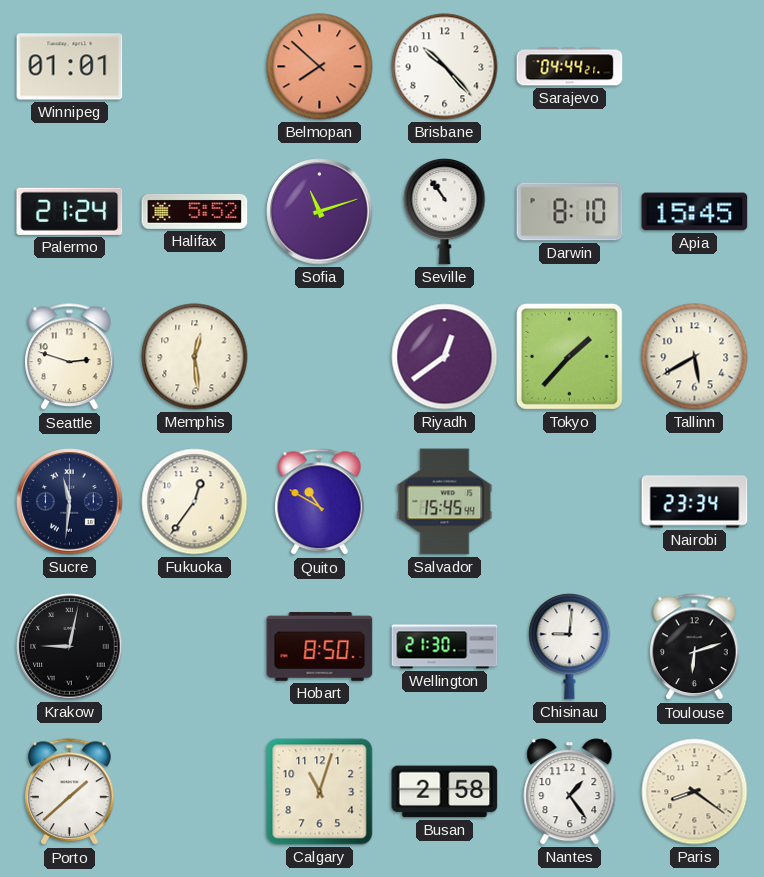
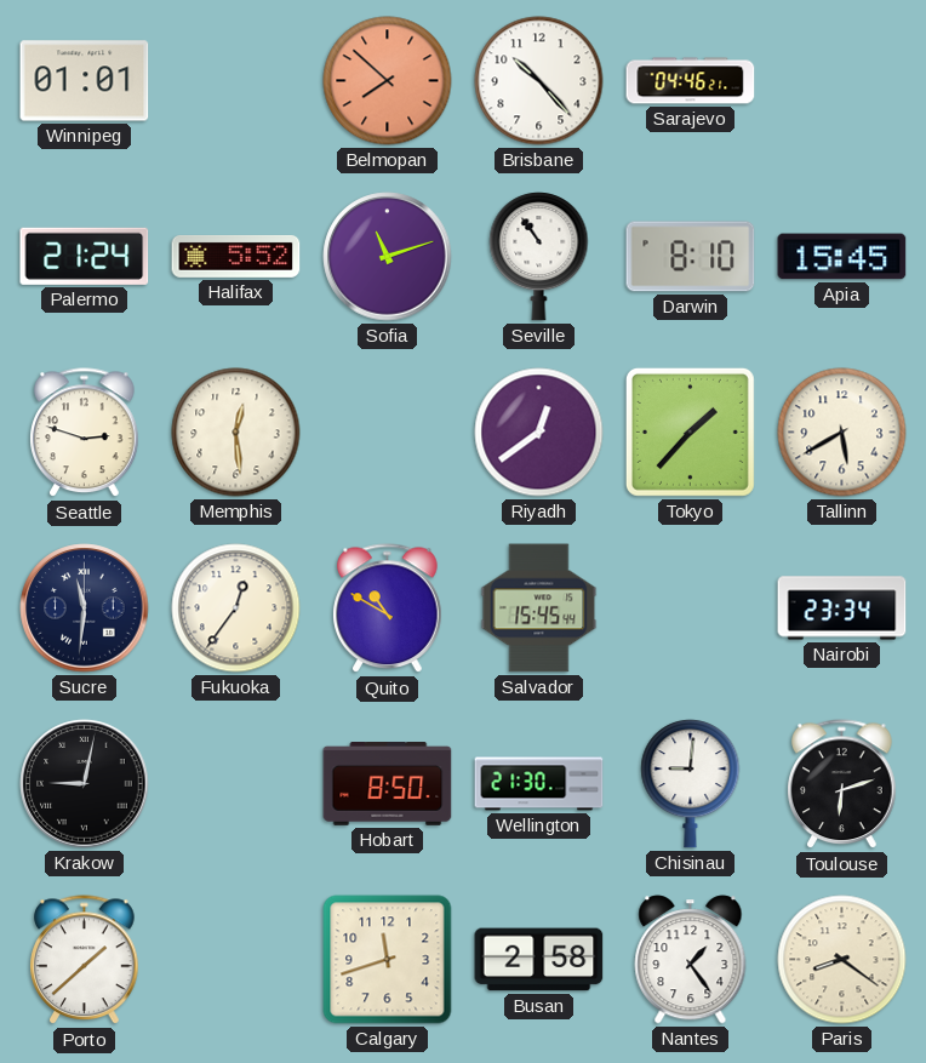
Sarajevo: 04:44 -> 04:46 (691, 81)
Calgary: 11:03 -> 11:42 (388, 960)
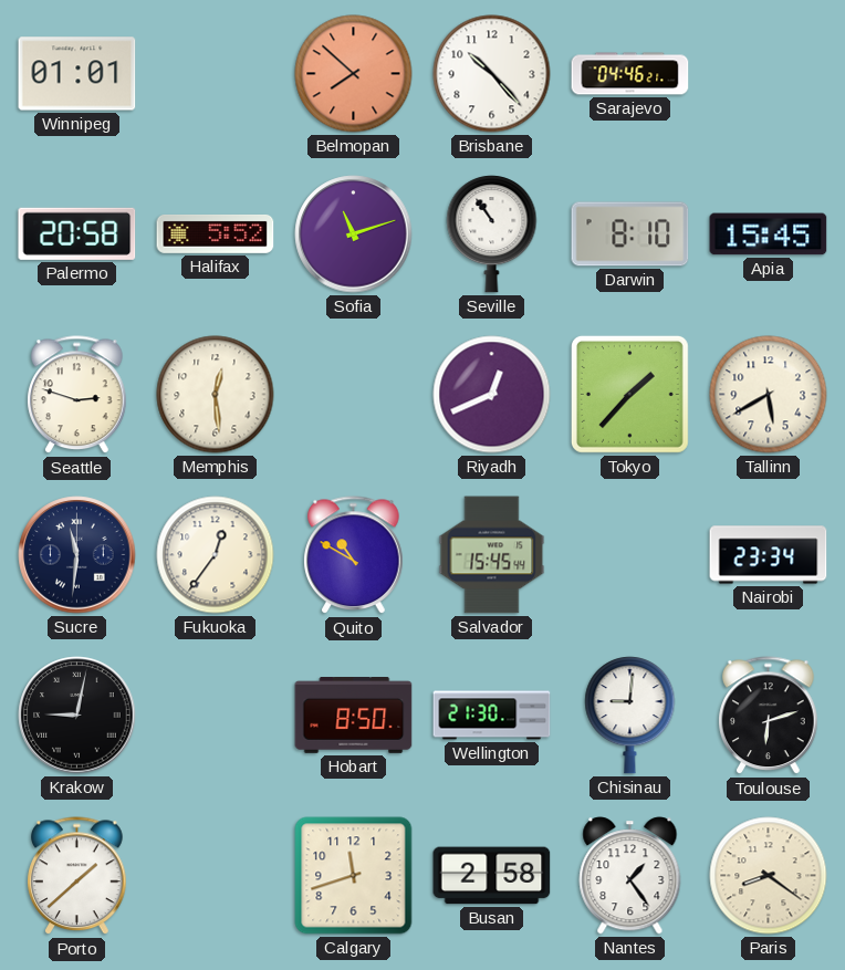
Palermo: 21:24 -> 20:58 (77, 233)
Riyadh: 12:39 -> 12:41 (492, 395)
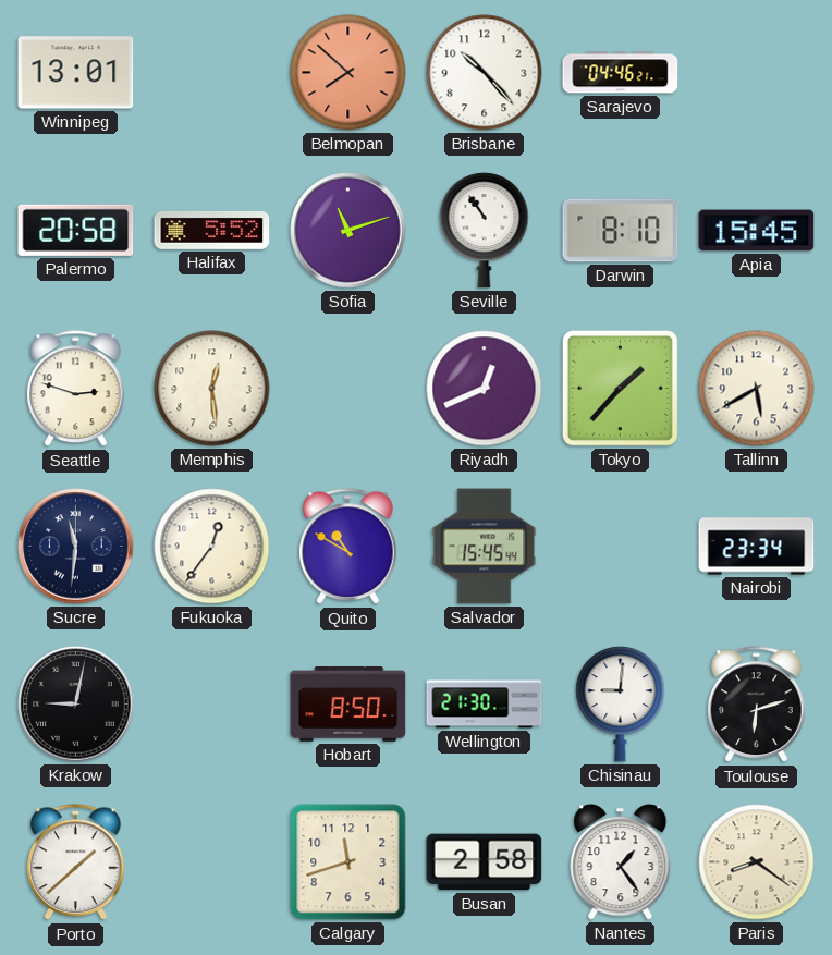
Winnipeg: 01:01 -> 13:01 (76, 73)
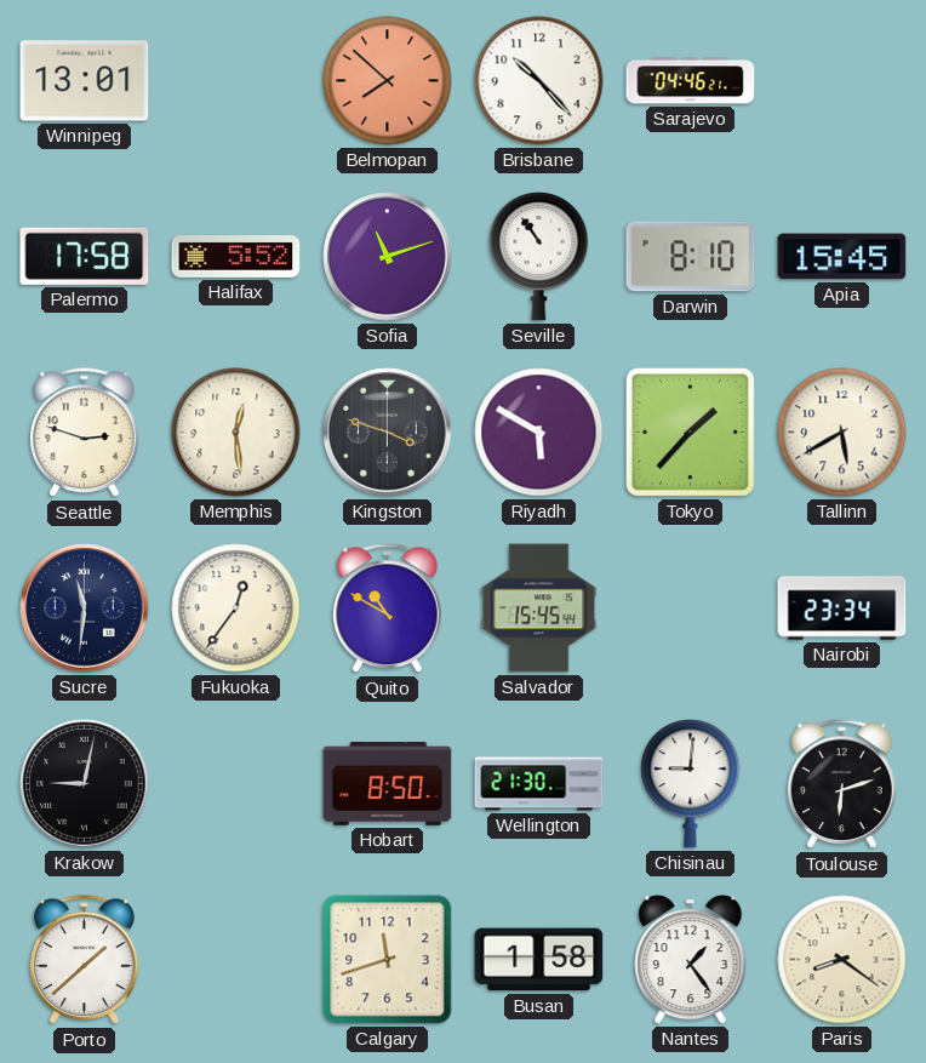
Palermo: 20:58 -> 17:58 (85, 256)
Kingston: none -> 3:48 (388, 433)
Riyadh: 12:41 -> 5:50 (539, 433)
Busan: 2:58 -> 1:58 (539, 960)
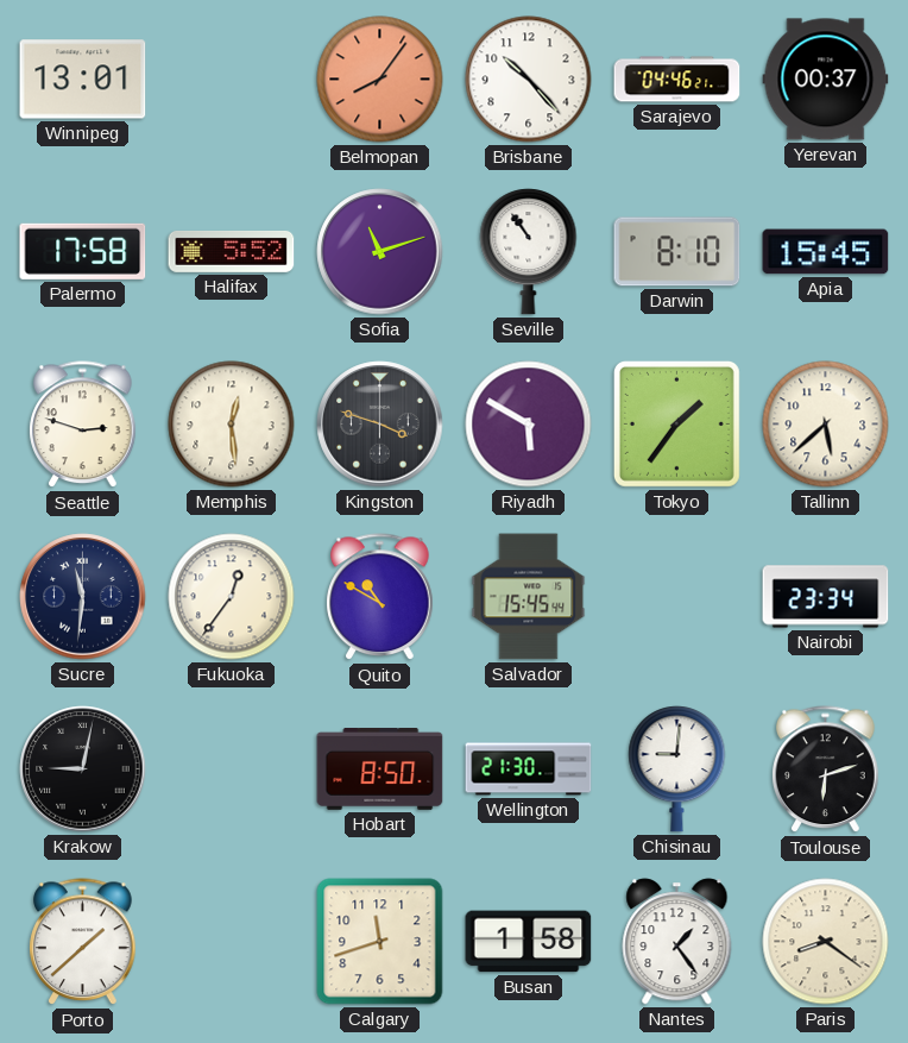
Belmopan: 7:52 -> 8:06 (380, 80)
Yerevan: none -> 00:37 (826, 80)
Tokyo: 1:37 -> 1:36 (676, 423)
Tallinn: 5:40 -> 5:38 (826, 425)
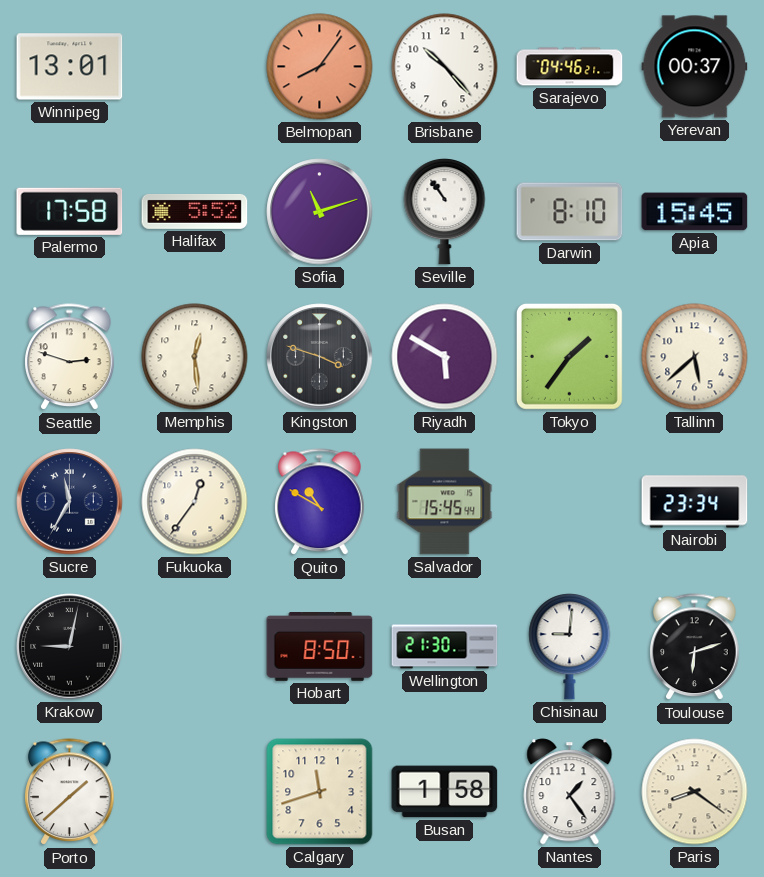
Sucre: 11:31 -> 11:35 (70, 502)
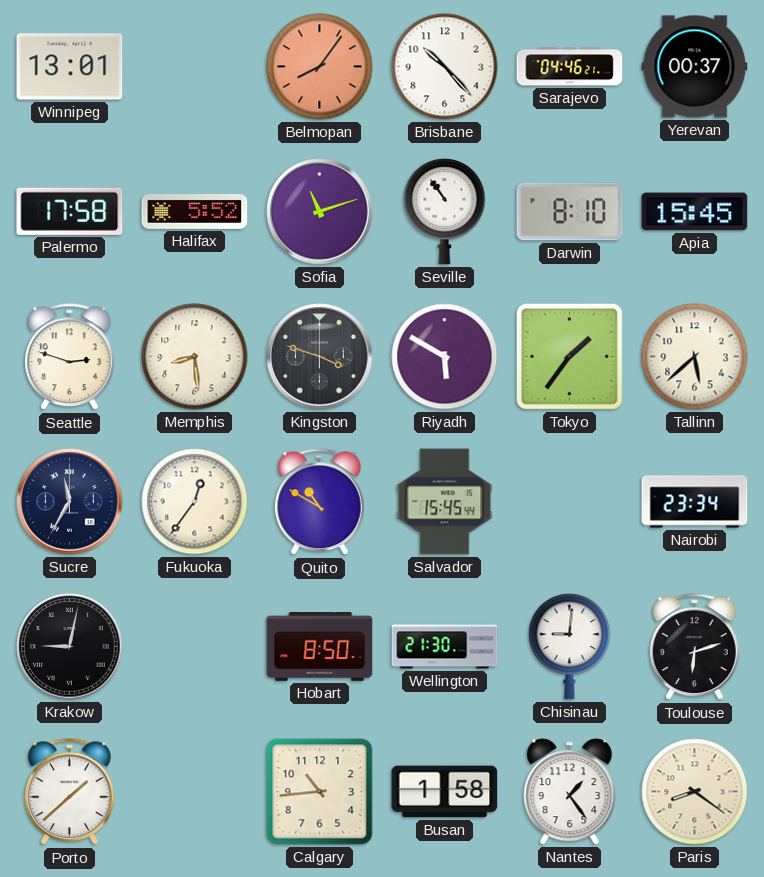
Memphis: 12:29 -> 8:29 (195, 357)
Calgary: 11:42 -> 10:44 (320, 792)
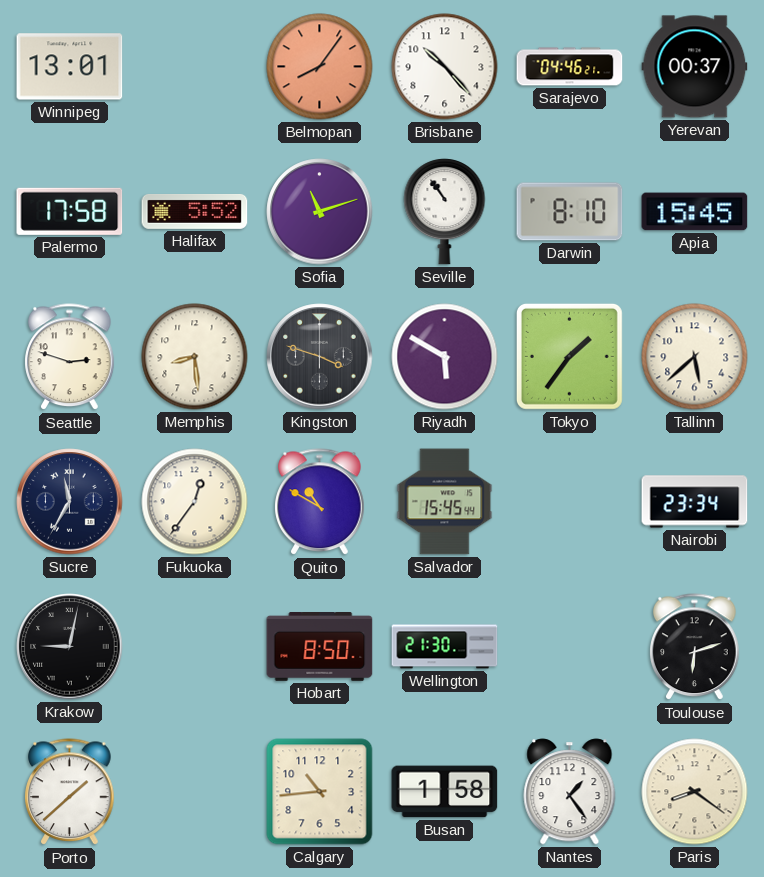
Chisinau: 9:01 -> none (570, 647)
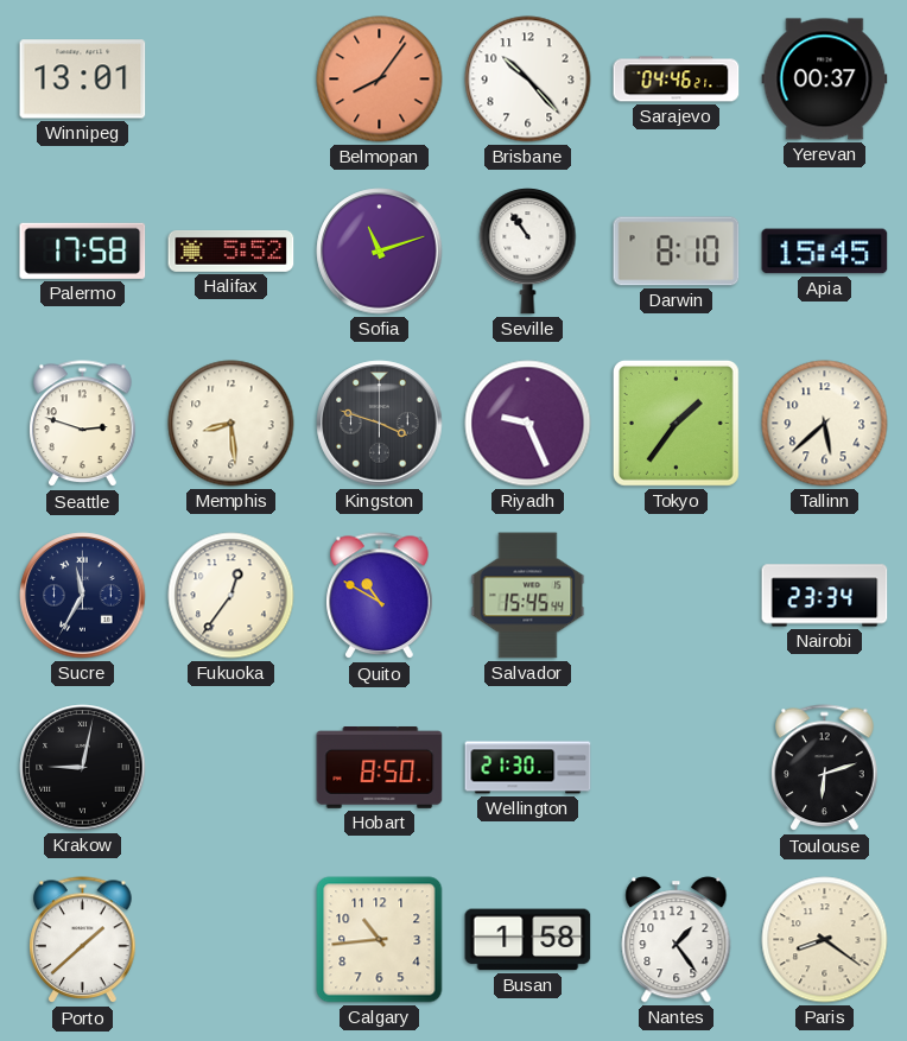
Riyadh: 5:50 -> 9:26 (528, 424)
